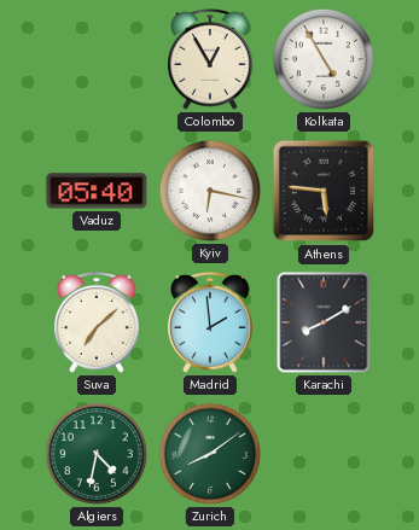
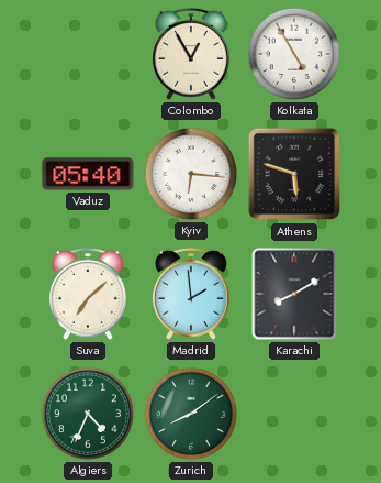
Kyiv: 6:17 -> 6:16 (191, 174)
Athens: 5:46 -> 5:48 (294, 174)
Algiers: 4:32 -> 4:34 (88, 414)
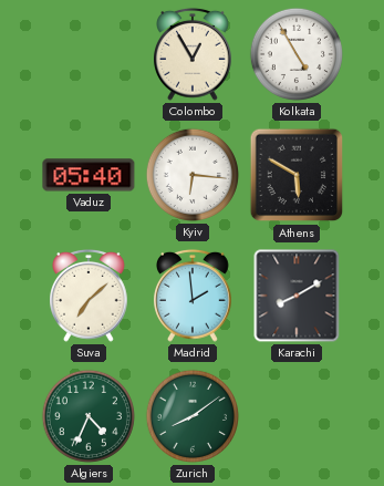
Athens: 5:48 -> 5:50 (297, 175)
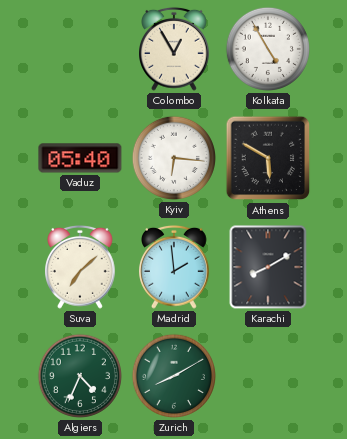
Zurich: 8:09 -> 8:10 (174, 376)
